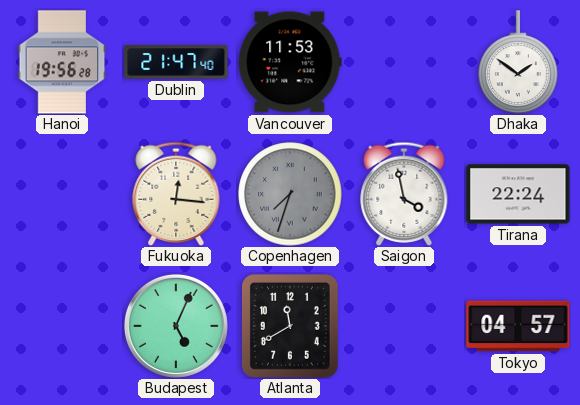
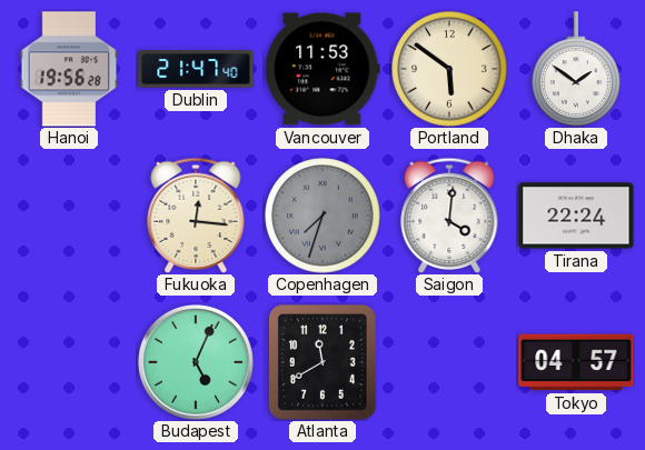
Portland: none -> 5:51 (449, 69)
Saigon: 3:58 -> 4:01 (449, 216)
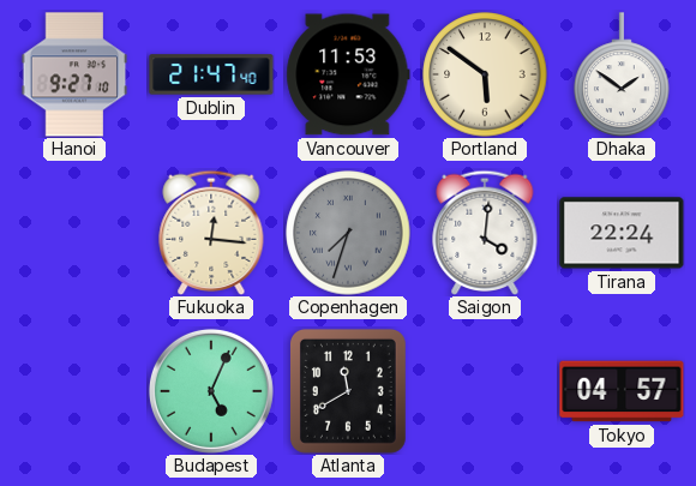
Hanoi: 19:56 -> 9:27 (74, 74)
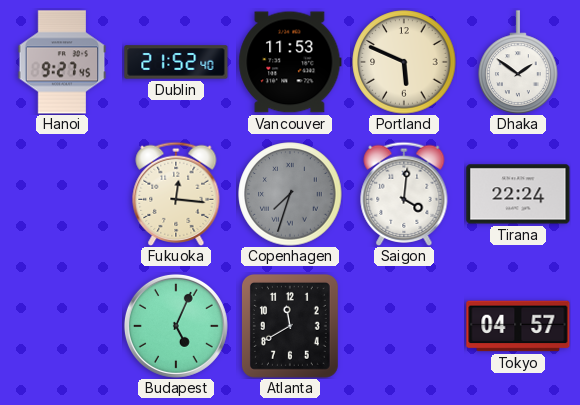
Hanoi: 9:27:10 -> 9:27:45 (62, 62)
Dublin: 21:47 -> 21:52 (176, 62)
Portland: 5:51 -> 5:49 (404, 62)
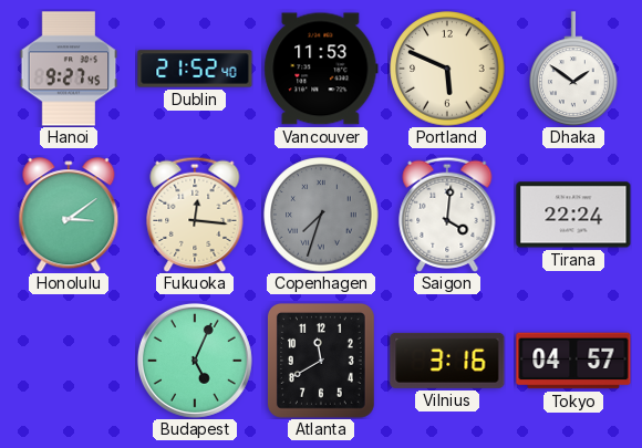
Honolulu: none -> 3:09 (69, 215)
Vilnius: none -> 3:16 (447, 361)
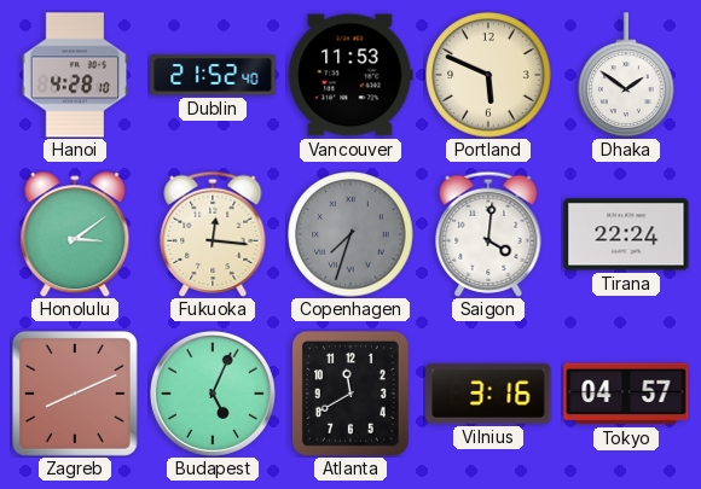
Hanoi: 9:27 -> 4:28 (75, 75)
Zagreb: none -> 8:11 (75, 394)
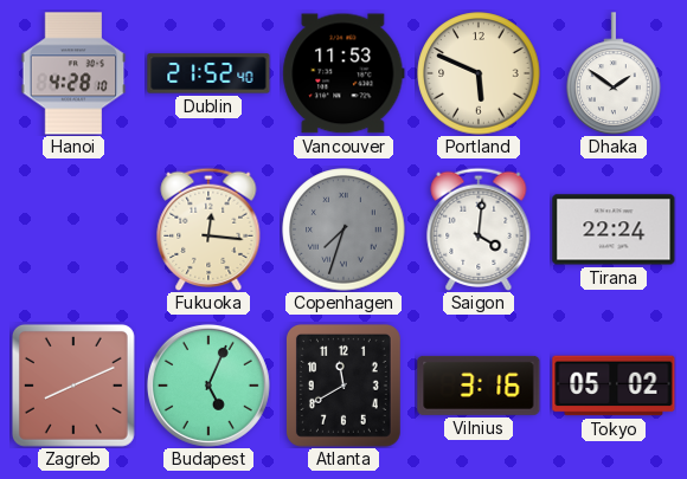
Honolulu: 3:09 -> none (75, 234)
Tokyo: 04:57 -> 05:02 (614, 386)
